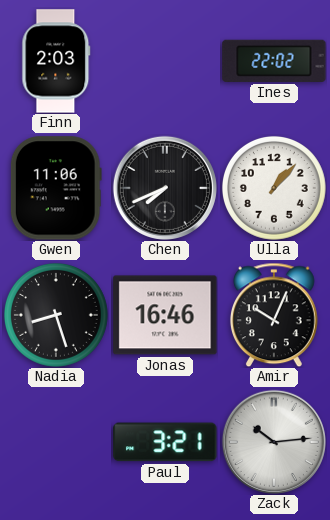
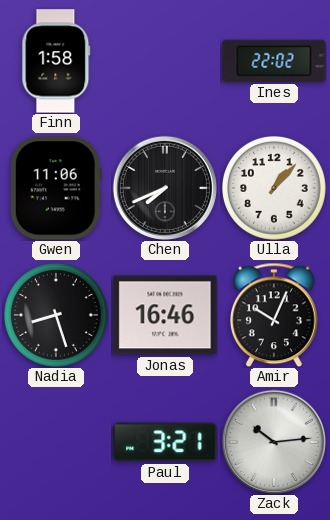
Finn: 2:03 -> 1:58 (56, 61)
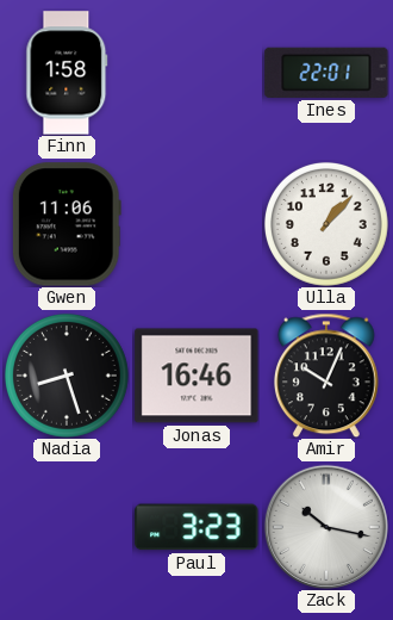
Ines: 22:02 -> 22:01 (326, 73)
Chen: 7:41 -> none (165, 188)
Paul: 3:21 -> 3:23 (196, 527)
Zack: 10:14 -> 10:17 (326, 527)
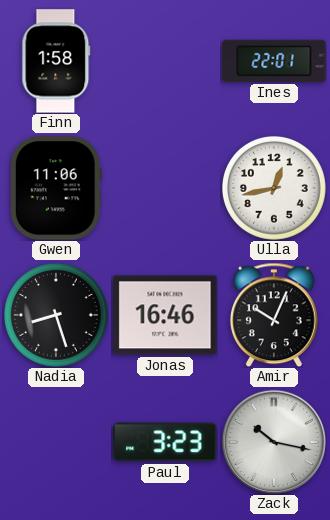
Ulla: 1:07 -> 12:43 (274, 188)
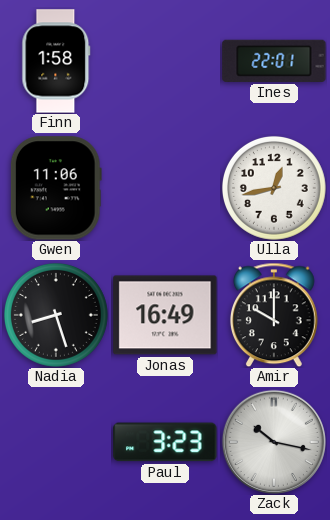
Jonas: 16:46 -> 16:49 (165, 315)
Amir: 10:04 -> 10:00 (274, 315)
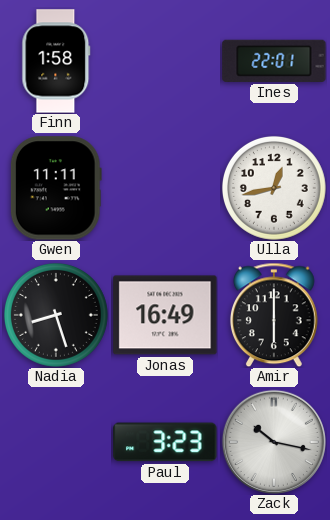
Gwen: 11:06 -> 11:11 (56, 188)
Amir: 10:00 -> 6:00 (274, 315)
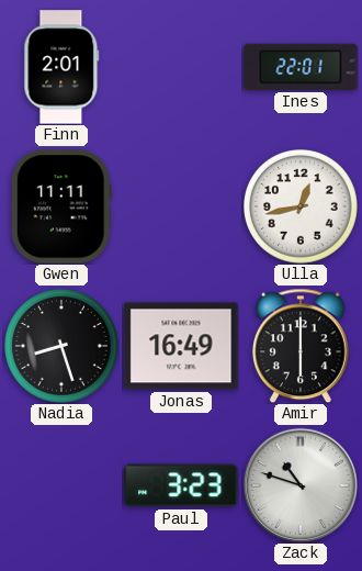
Finn: 1:58 -> 2:01 (61, 67)
Zack: 10:17 -> 10:48 (301, 485)
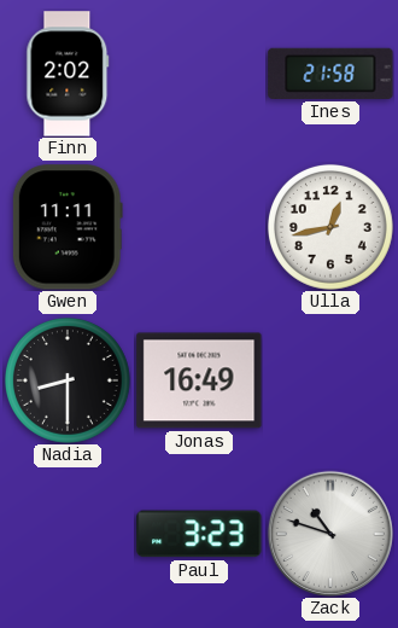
Finn: 2:01 -> 2:02 (68, 74)
Ines: 22:01 -> 21:58 (330, 74)
Nadia: 8:27 -> 8:30 (68, 380)
Amir: 6:00 -> none (301, 346)
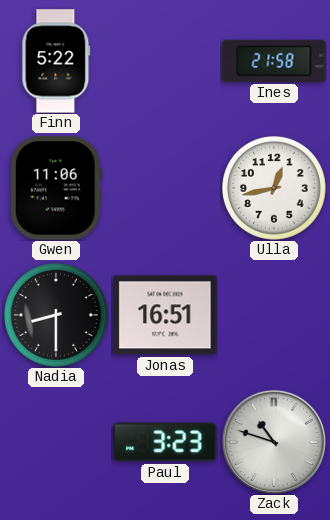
Finn: 2:02 -> 5:22 (56, 61)
Gwen: 11:11 -> 11:06 (56, 188)
Jonas: 16:49 -> 16:51 (165, 315)
